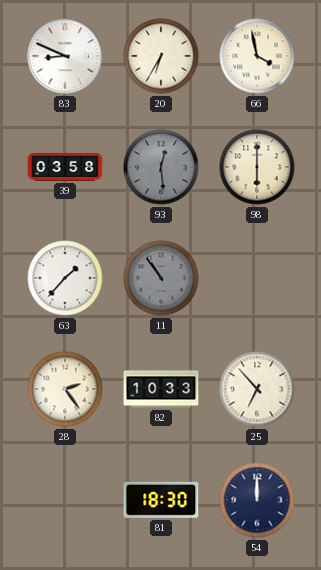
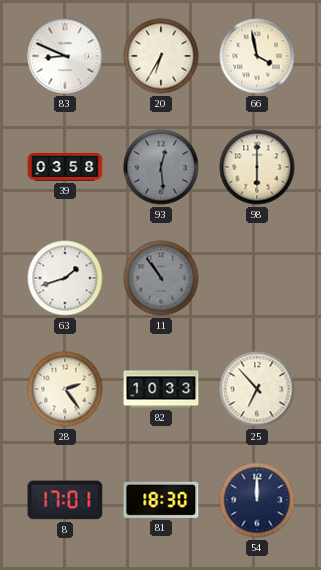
63: 1:37 -> 1:42 (65, 278)
8: none -> 17:01 (65, 500)
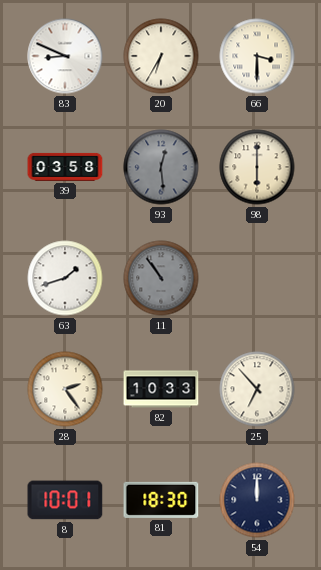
66: 3:58 -> 3:30 (257, 56)
8: 17:01 -> 10:01 (65, 500)
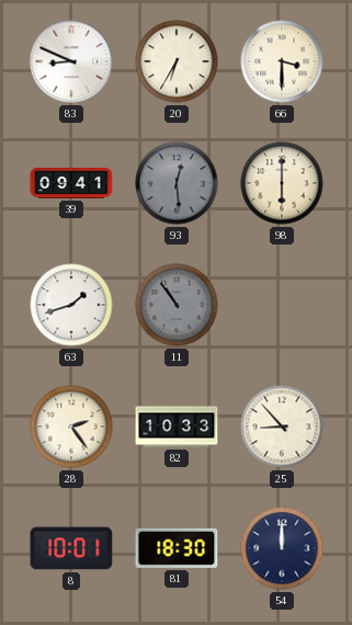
39: 03:58 -> 09:41 (71, 183)
25: 6:53 -> 8:53 (282, 427)
